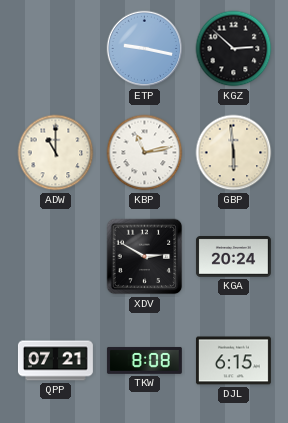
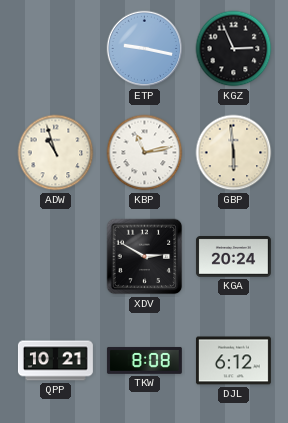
KGZ: 2:52 -> 2:56 (234, 49)
ADW: 11:00 -> 10:57 (56, 153)
QPP: 07:21 -> 10:21 (55, 361)
DJL: 6:15 -> 6:12 (233, 361)
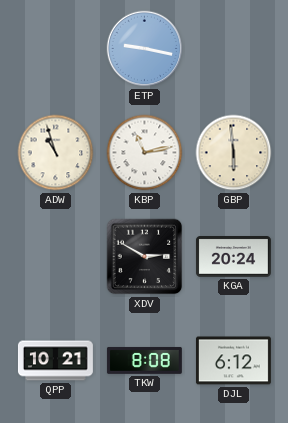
KGZ: 2:56 -> none (234, 49)
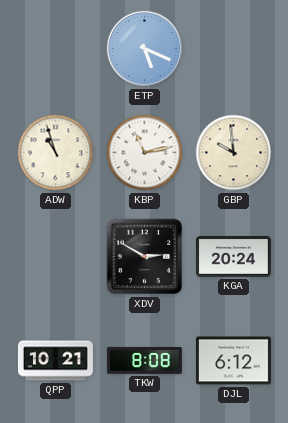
ETP: 9:17 -> 5:19 (145, 49)
GBP: 5:59 -> 9:59 (234, 153)
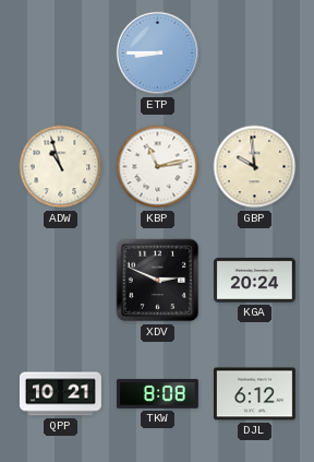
ETP: 5:19 -> 8:45 (158, 54)
XDV: 2:50 -> 2:49 (158, 281)
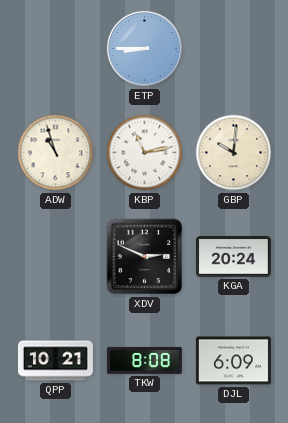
GBP: 9:59 -> 10:01 (234, 153)
DJL: 6:12 -> 6:09 (233, 361)
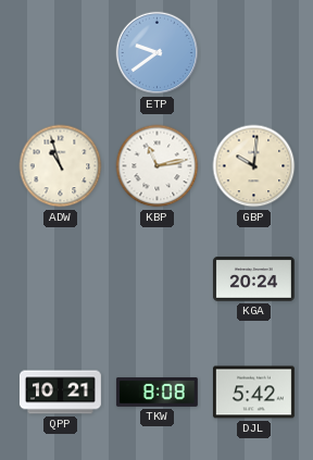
ETP: 8:45 -> 9:39 (158, 53)
XDV: 2:49 -> none (145, 257)
DJL: 6:09 -> 5:42 (253, 393)
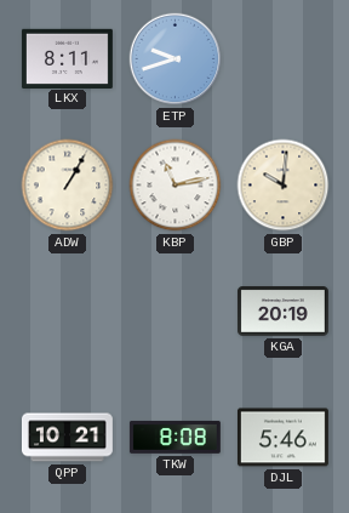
LKX: none -> 8:11 (67, 58)
ETP: 9:39 -> 9:42 (176, 59)
ADW: 10:57 -> 1:05 (68, 186)
KGA: 20:24 -> 20:19 (282, 312)
DJL: 5:42 -> 5:46 (282, 438)
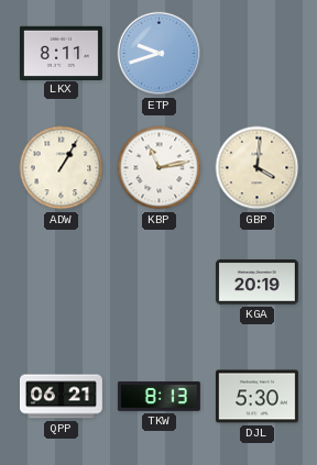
GBP: 10:01 -> 4:01 (258, 168)
QPP: 10:21 -> 06:21 (61, 397)
TKW: 8:08 -> 8:13 (158, 396)
DJL: 5:46 -> 5:30 (256, 397)
